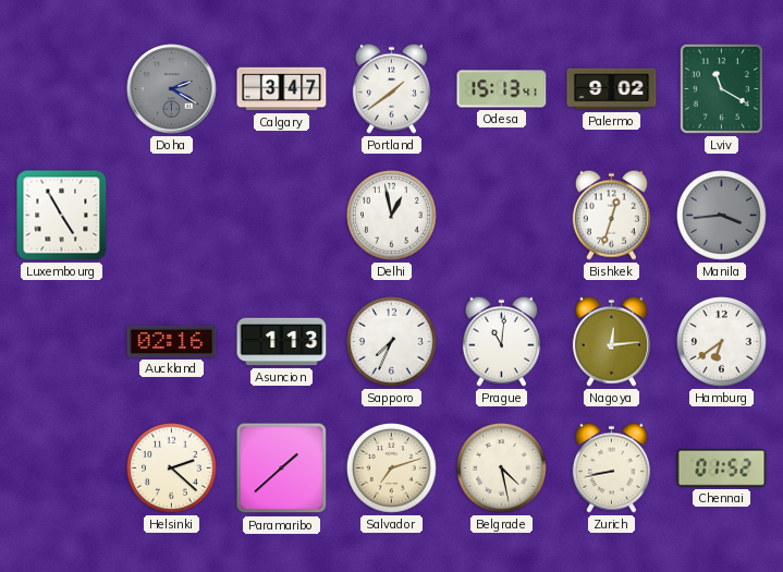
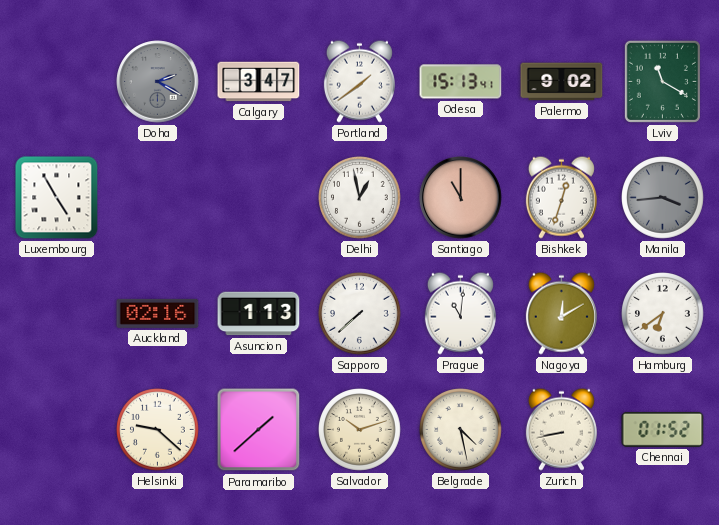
Santiago: none -> 11:00 (461, 198)
Sapporo: 7:34 -> 7:38 (360, 314)
Nagoya: 12:14 -> 12:10 (561, 313)
Helsinki: 2:22 -> 9:22 (158, 430)
Salvador: 7:12 -> 10:12 (360, 430)
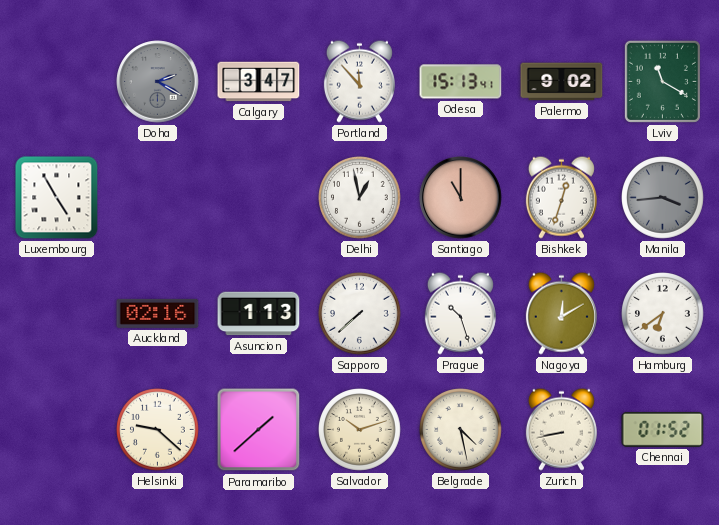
Portland: 1:39 -> 11:53 (359, 81)
Prague: 11:01 -> 10:27 (460, 313)
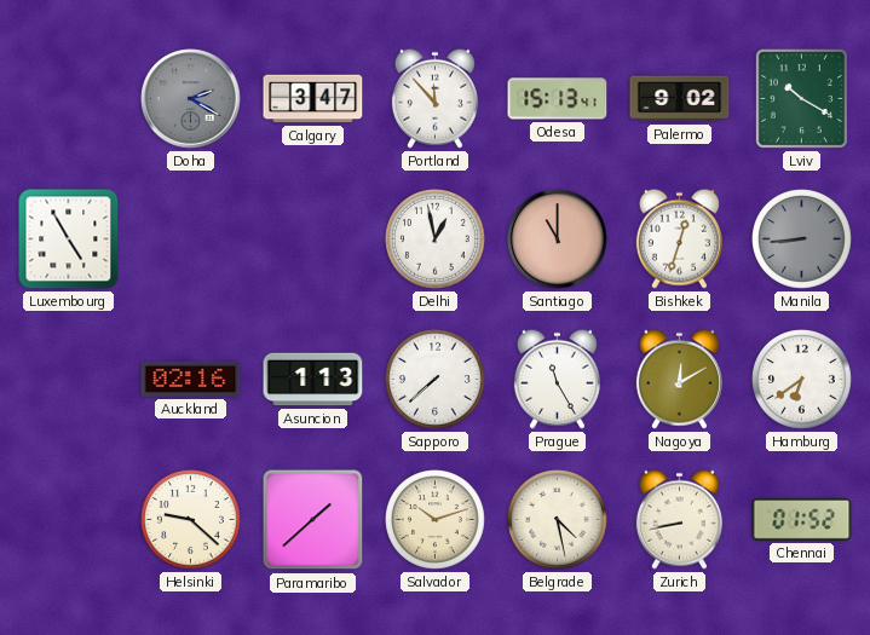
Lviv: 11:20 -> 10:20 (801, 98)
Manila: 3:44 -> 8:44 (802, 239)
Prague: 10:27 -> 11:25 (557, 379)
